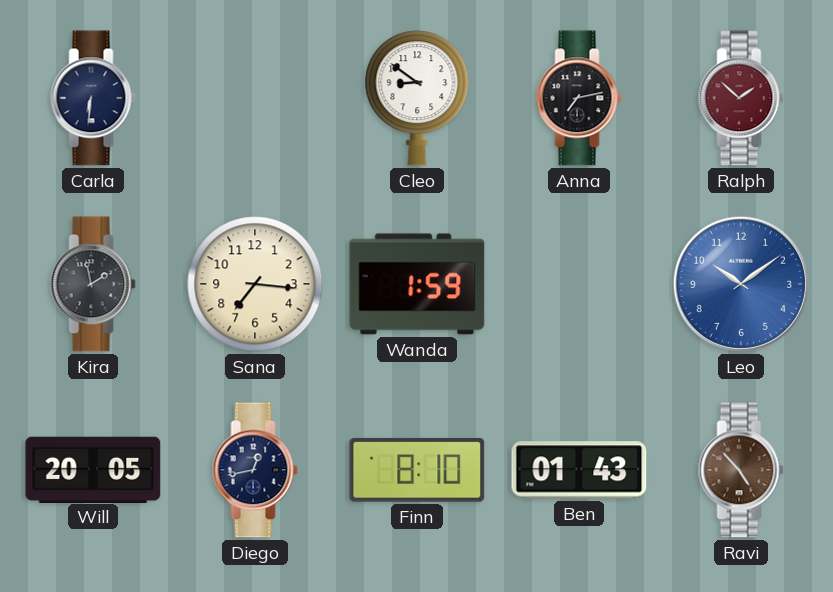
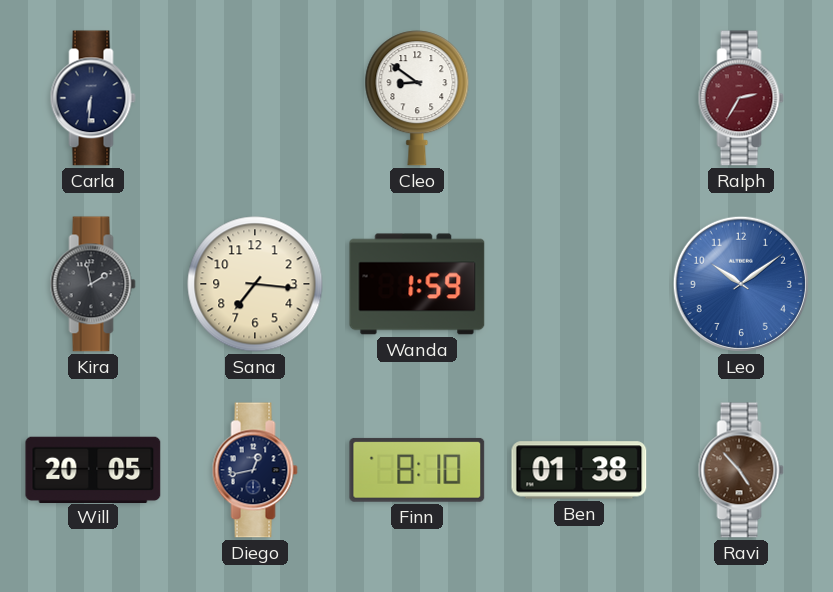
Anna: 7:13 -> none (579, 98)
Ralph: 1:52 -> 2:35 (741, 98)
Ben: 01:43 -> 01:38 (579, 470)
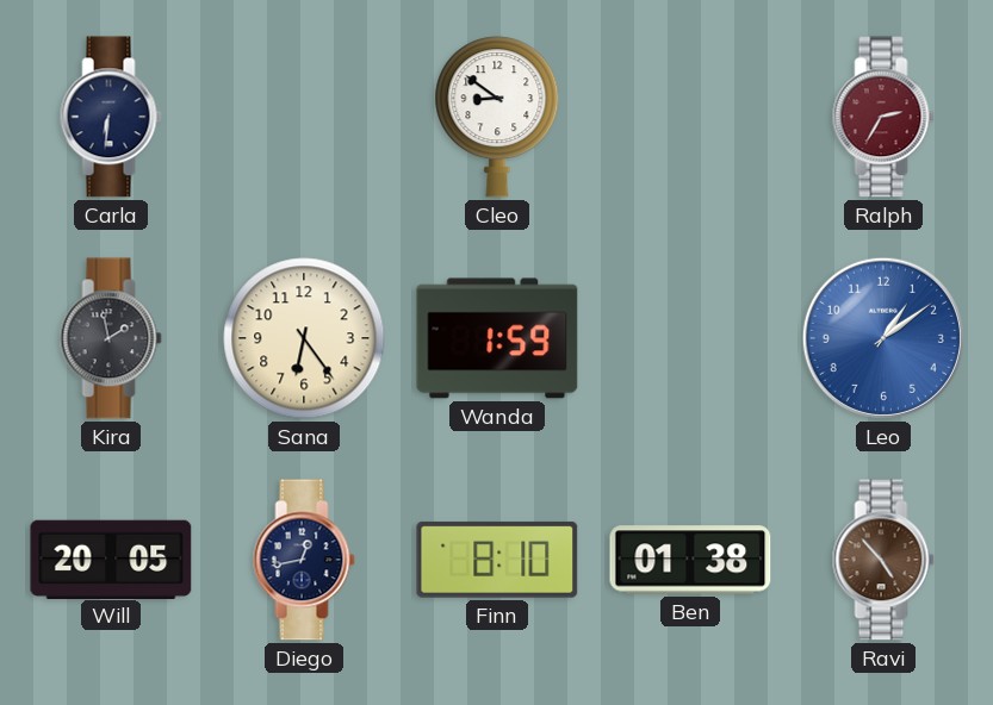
Sana: 7:16 -> 6:24 (304, 338)
Leo: 10:09 -> 1:09 (883, 338)
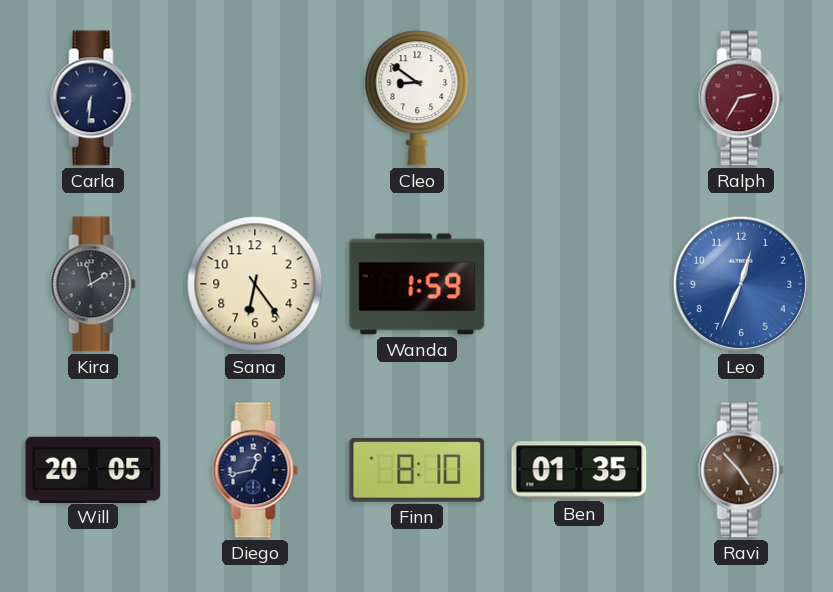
Leo: 1:09 -> 12:34 (741, 284)
Ben: 01:38 -> 01:35 (579, 470)
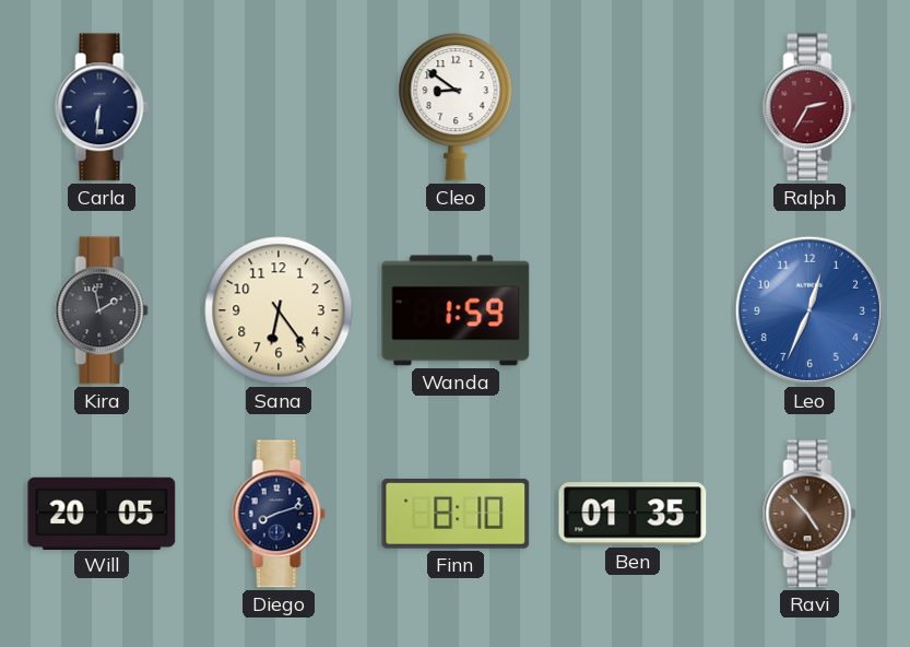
Diego: 12:43 -> 8:12 (279, 514)
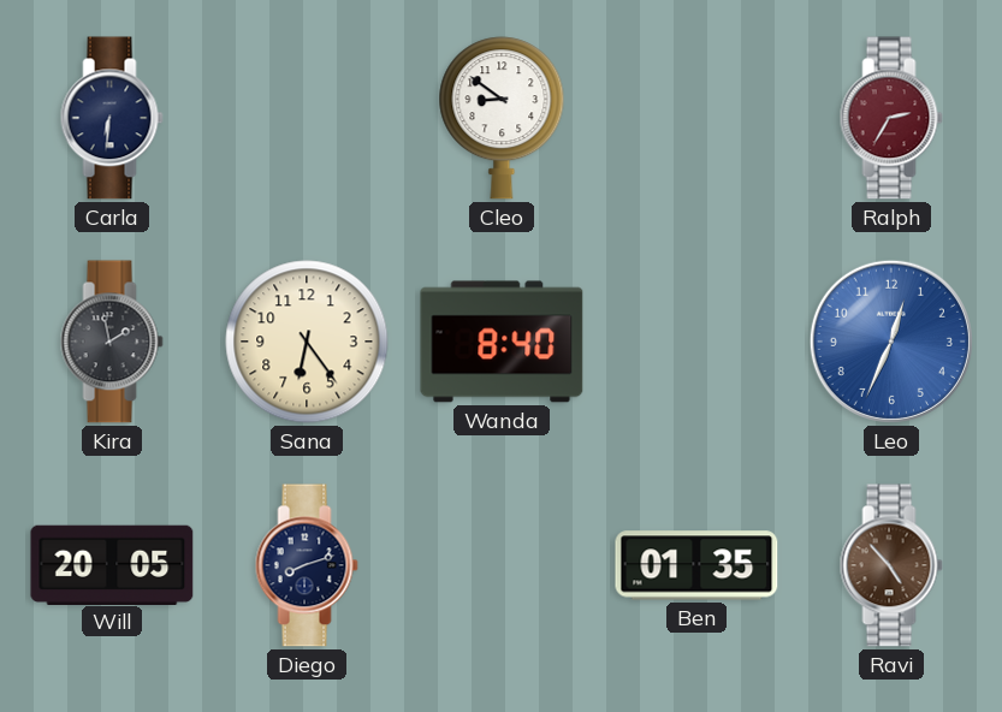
Wanda: 1:59 -> 8:40 (502, 342)
Finn: 8:10 -> none (456, 514)
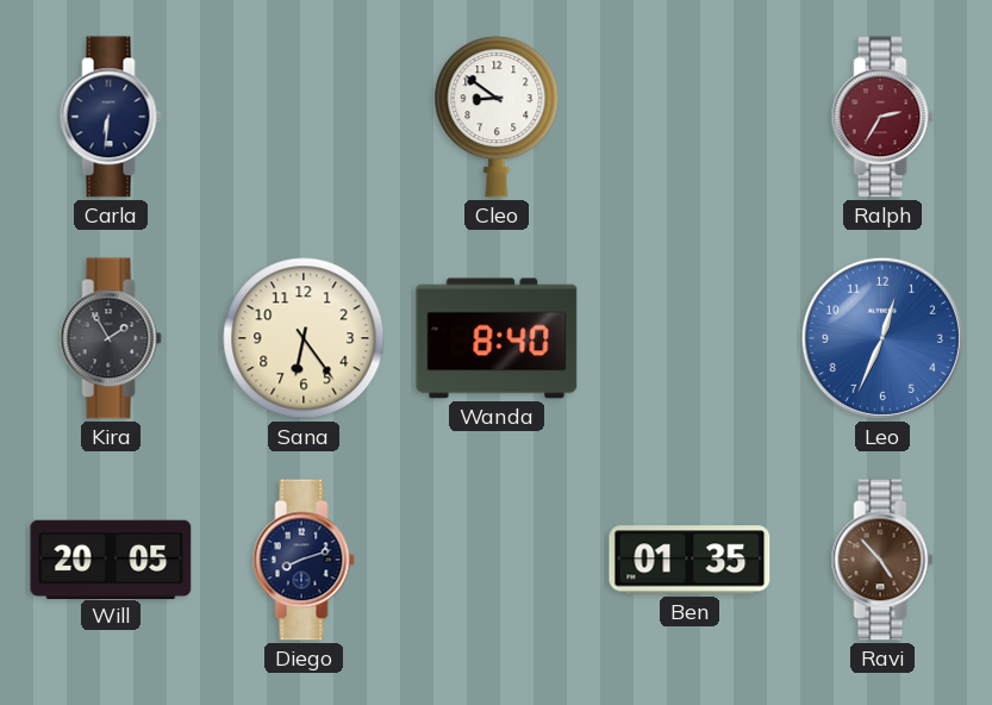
Kira: 1:58 -> 1:55 (111, 338)
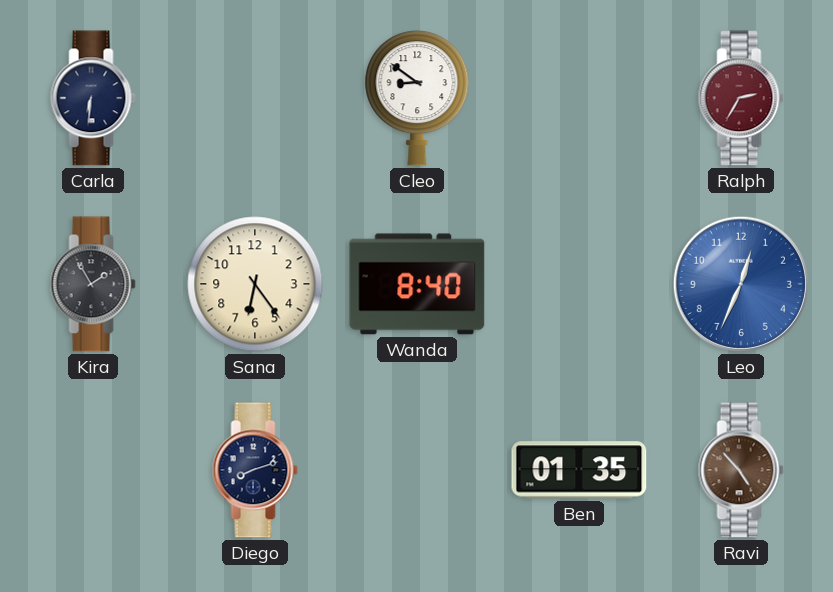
Will: 20:05 -> none (111, 559)
